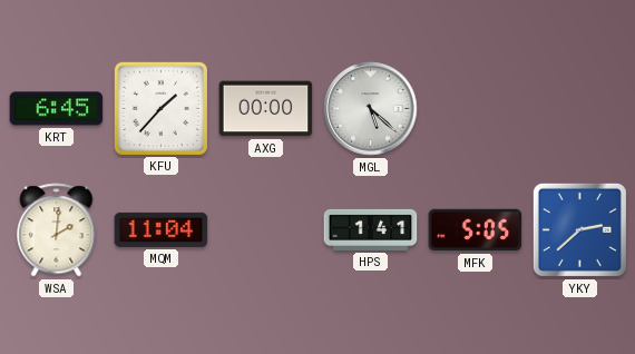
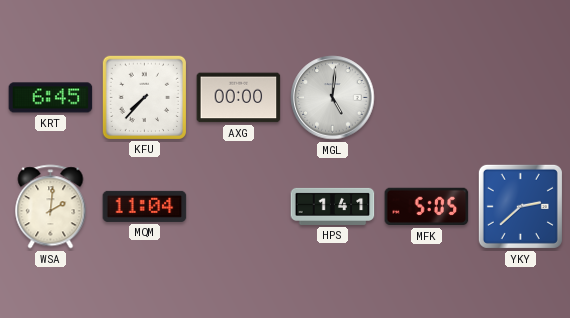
KFU: 1:37 -> 7:37 (144, 97)
MGL: 5:22 -> 5:01 (333, 98)
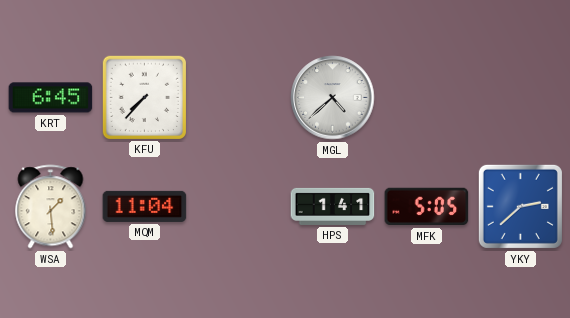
AXG: 00:00 -> none (239, 98)
MGL: 5:01 -> 4:38 (333, 98)
WSA: 2:01 -> 1:29 (51, 207)
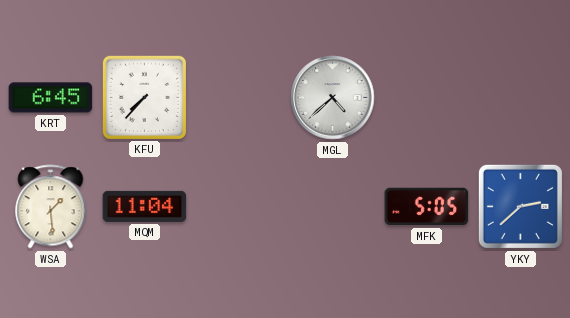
HPS: 1:41 -> none (333, 206)
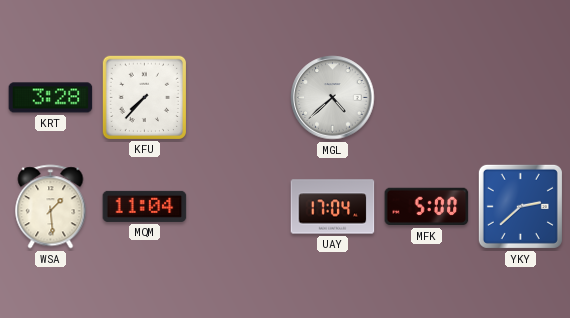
KRT: 6:45 -> 3:28 (51, 98)
UAY: none -> 17:04 (333, 207)
MFK: 5:05 -> 5:00 (427, 207)
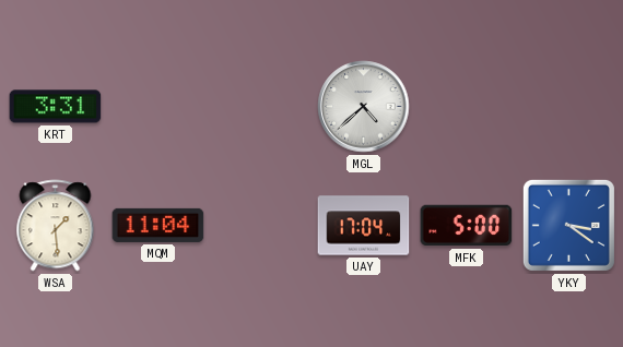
KRT: 3:28 -> 3:31 (56, 107)
KFU: 7:37 -> none (144, 97)
YKY: 2:38 -> 3:21 (568, 225)
